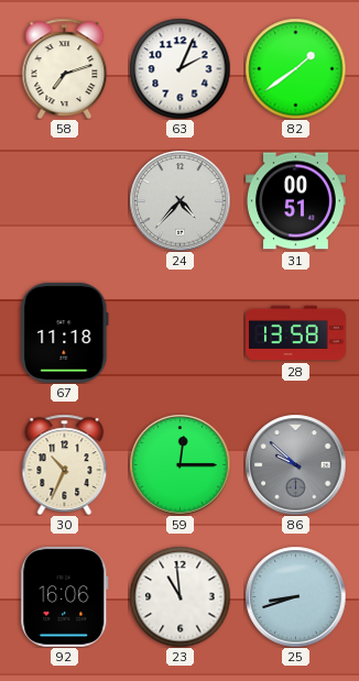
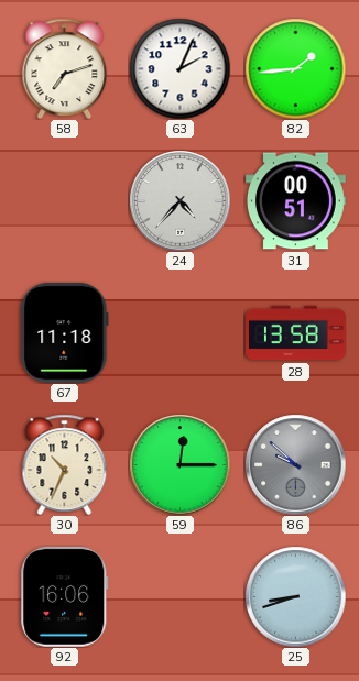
82: 1:39 -> 1:44 (295, 68)
23: 10:59 -> none (179, 596)
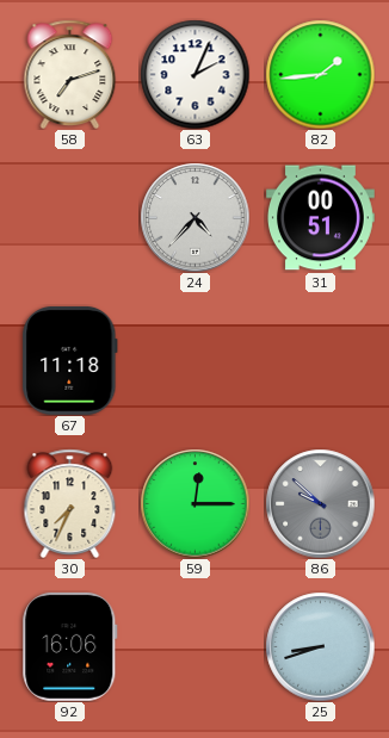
28: 13:58 -> none (296, 333)
30: 10:34 -> 7:34 (70, 503)
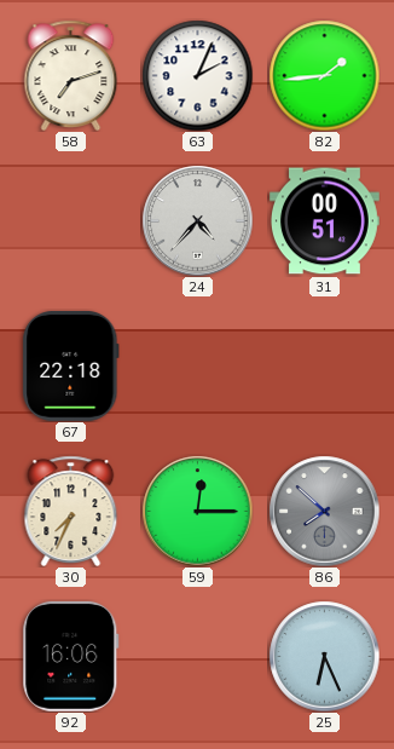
67: 11:18 -> 22:18 (71, 365)
86: 9:52 -> 7:52 (324, 511)
25: 8:42 -> 6:26 (324, 656)
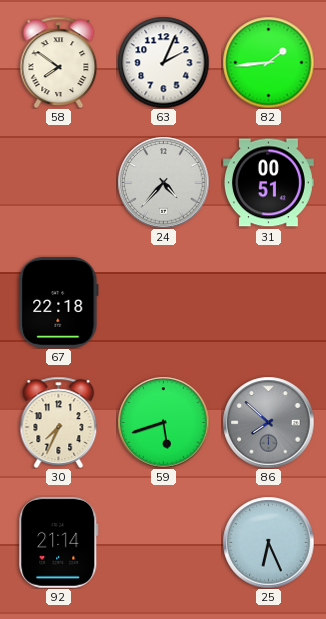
58: 7:12 -> 7:51 (59, 62)
59: 12:15 -> 5:42 (163, 422)
92: 16:06 -> 21:14 (59, 542)
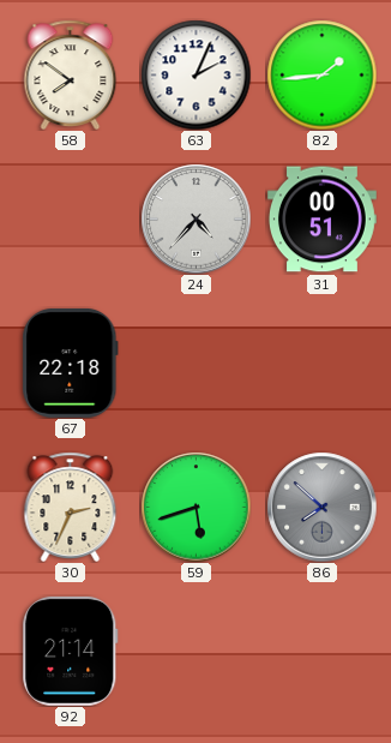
30: 7:34 -> 2:34 (71, 507)
25: 6:26 -> none (268, 542)
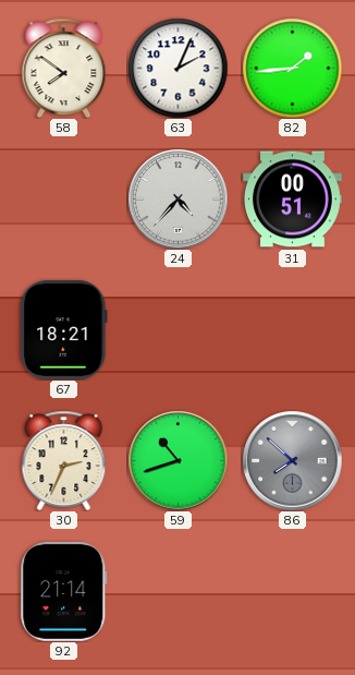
67: 22:18 -> 18:21 (64, 329)
59: 5:42 -> 10:42 (177, 460)
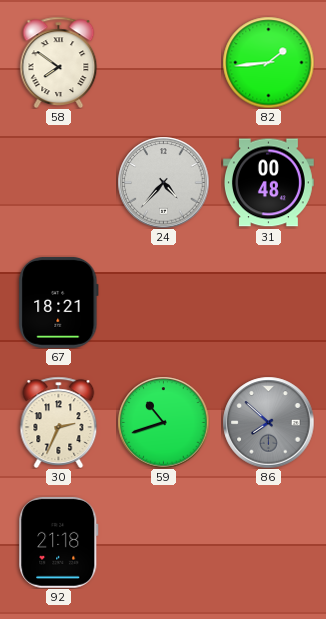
63: 2:04 -> none (177, 68)
31: 00:51 -> 00:48 (269, 183)
92: 21:14 -> 21:18 (59, 542)
